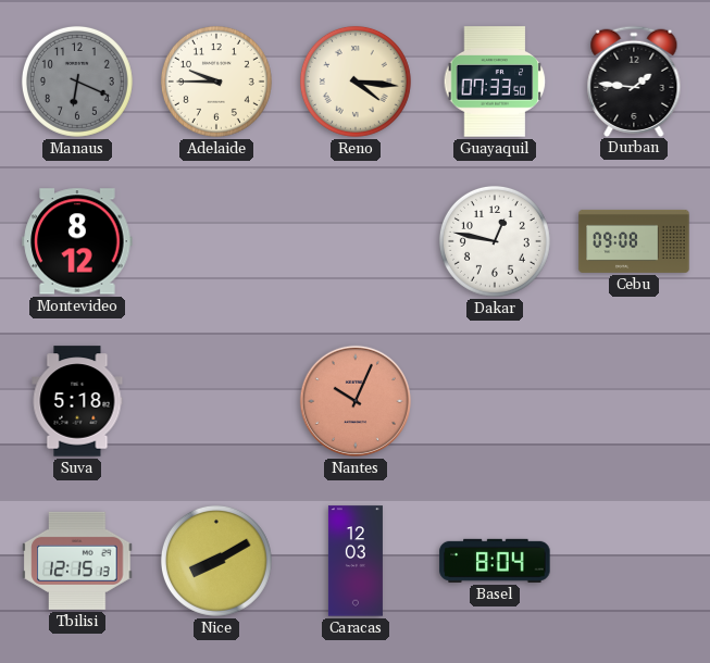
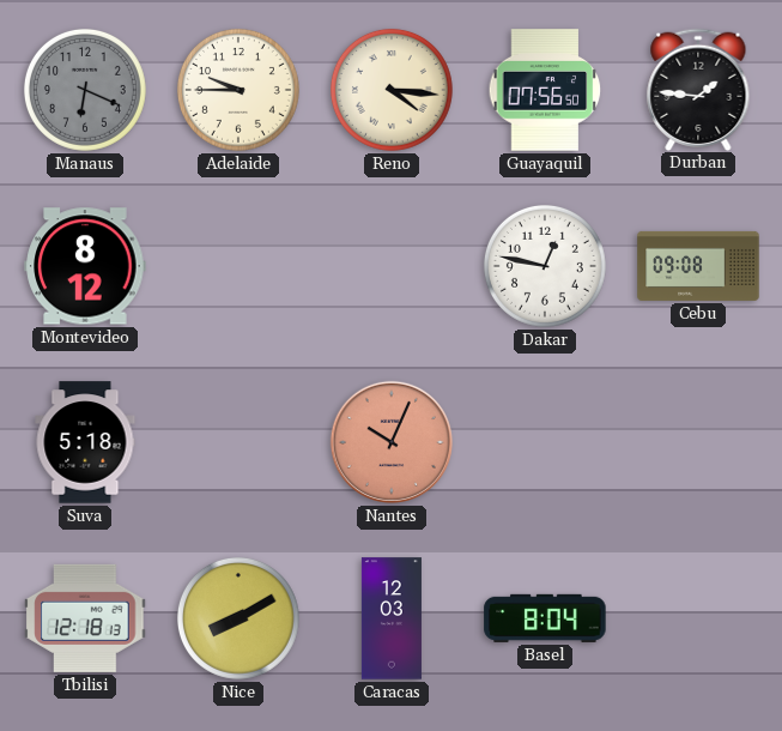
Guayaquil: 07:33 -> 07:56 (545, 90)
Tbilisi: 12:15 -> 12:18 (85, 618)
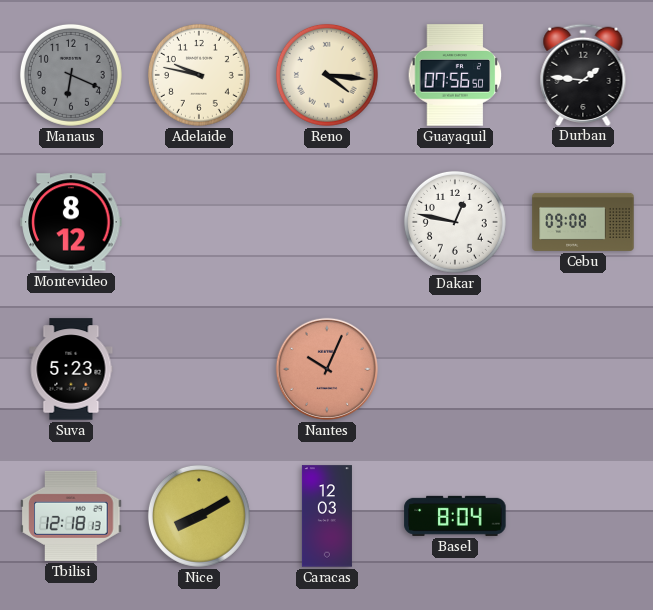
Adelaide: 9:45 -> 9:47 (199, 75)
Suva: 5:18 -> 5:23 (71, 369)
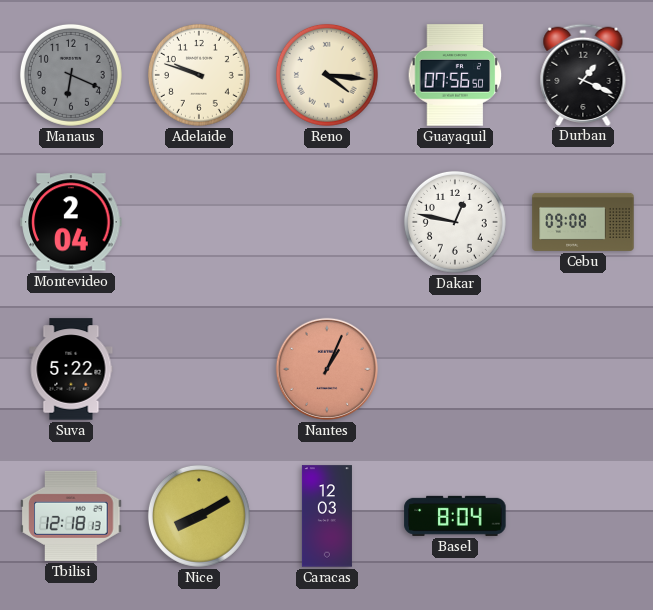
Adelaide: 9:47 -> 9:48 (199, 75)
Durban: 1:46 -> 1:19 (583, 74)
Montevideo: 8:12 -> 2:04 (71, 222)
Suva: 5:23 -> 5:22 (71, 369)
Nantes: 10:04 -> 1:04 (327, 369)
